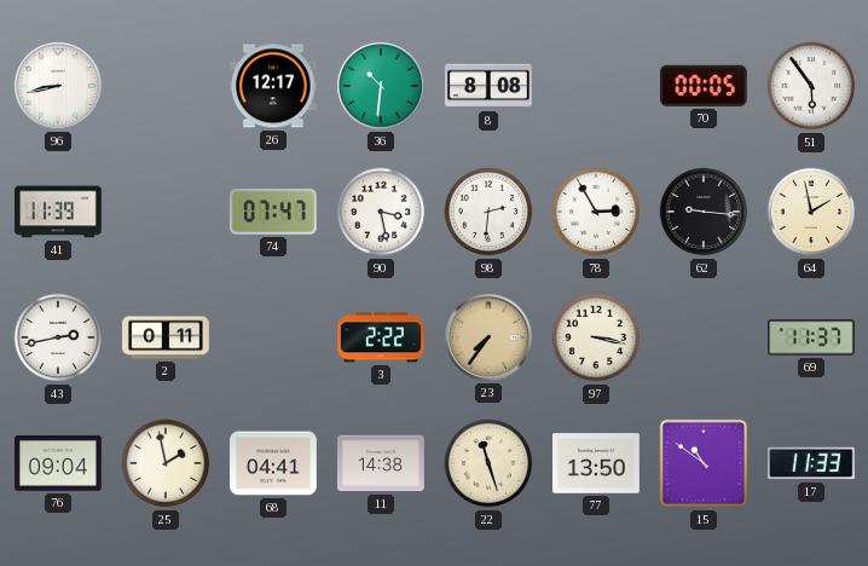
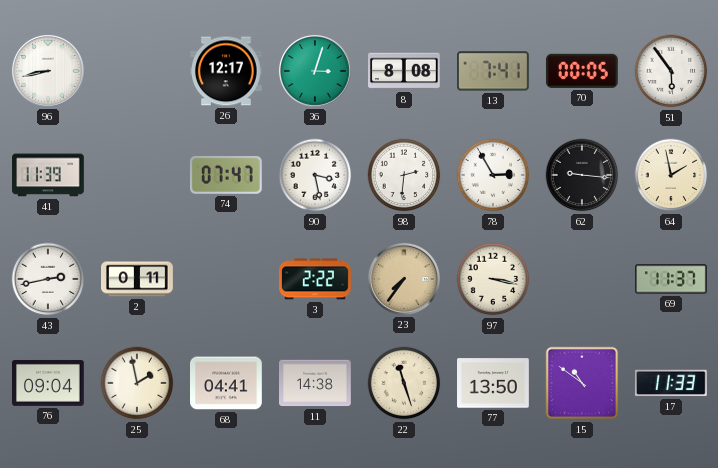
36: 10:31 -> 3:03 (315, 71)
13: none -> 7:41 (494, 71)
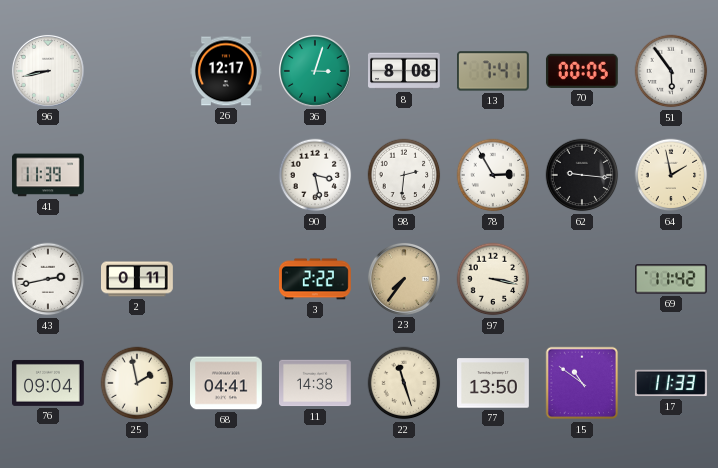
74: 07:47 -> none (226, 175)
69: 11:37 -> 11:42 (672, 279)
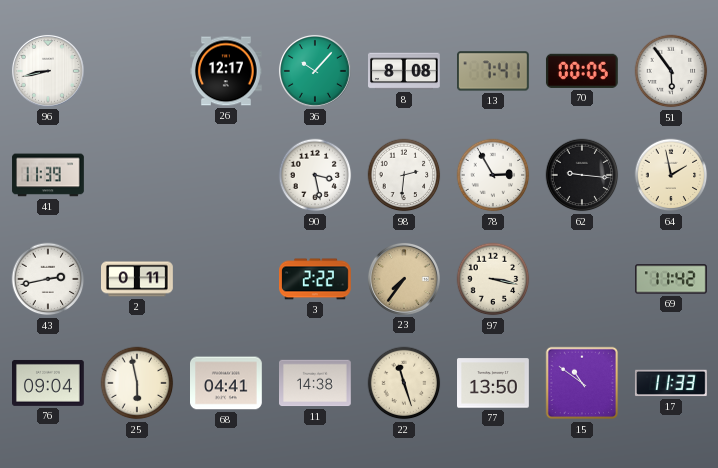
36: 3:03 -> 10:07 (315, 71)
25: 1:58 -> 5:58 (137, 383)
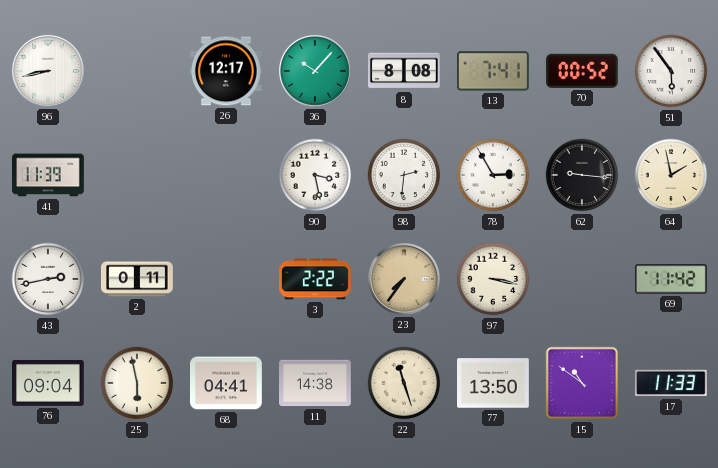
70: 00:05 -> 00:52 (582, 71)
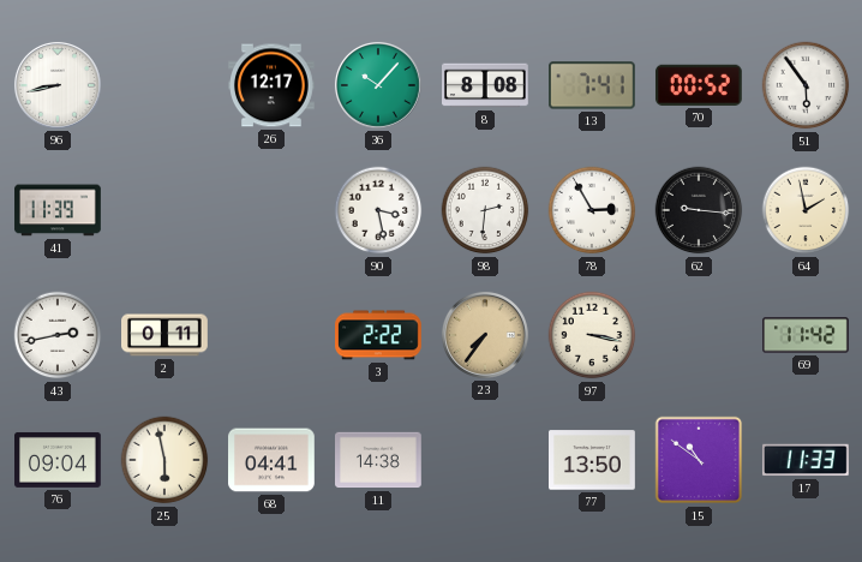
22: 11:27 -> none (404, 383)
